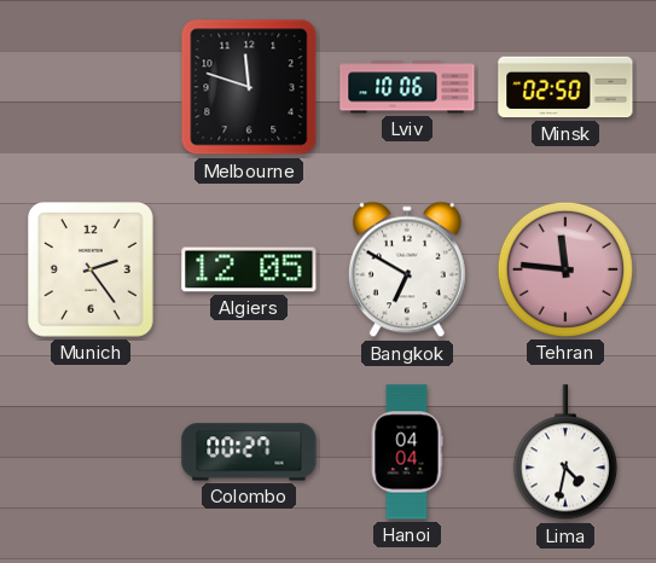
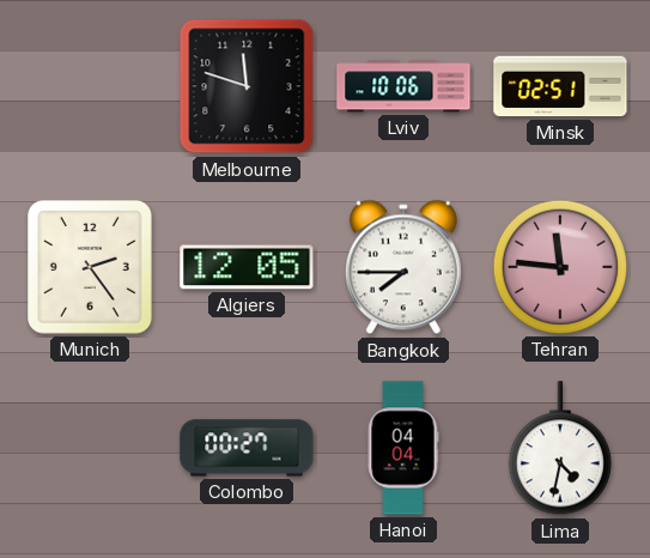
Minsk: 02:50 -> 02:51 (560, 86)
Bangkok: 6:50 -> 7:45 (403, 267)
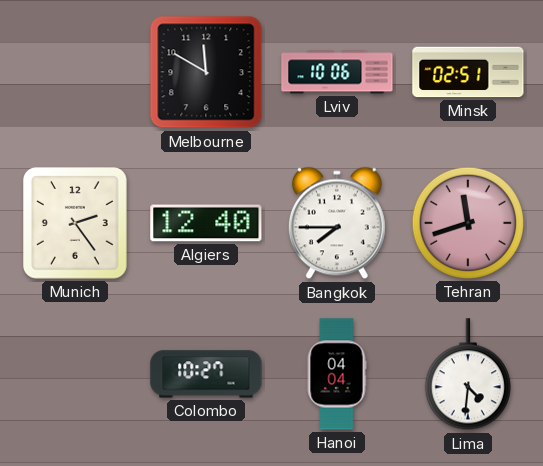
Melbourne: 11:48 -> 11:50 (206, 72)
Algiers: 12:05 -> 12:40 (206, 223)
Tehran: 11:46 -> 11:42 (468, 223)
Colombo: 00:27 -> 10:27 (206, 374)
Lima: 4:32 -> 4:31 (468, 375)
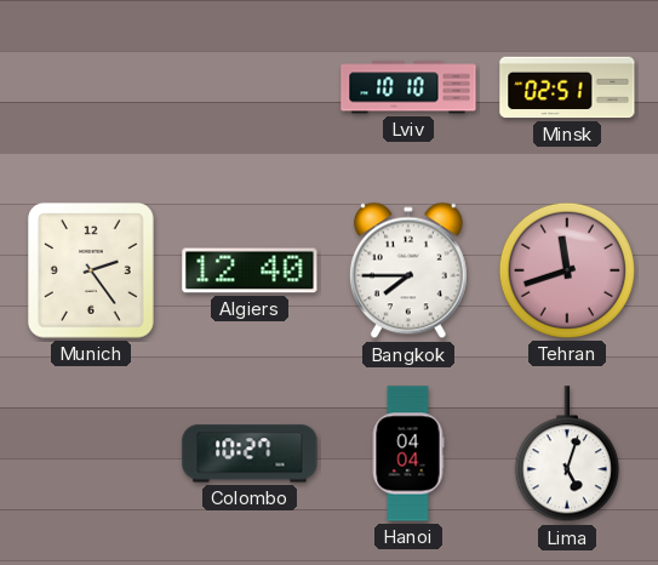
Melbourne: 11:50 -> none (206, 72)
Lviv: 10:06 -> 10:10 (408, 87)
Lima: 4:31 -> 5:03 (567, 455)
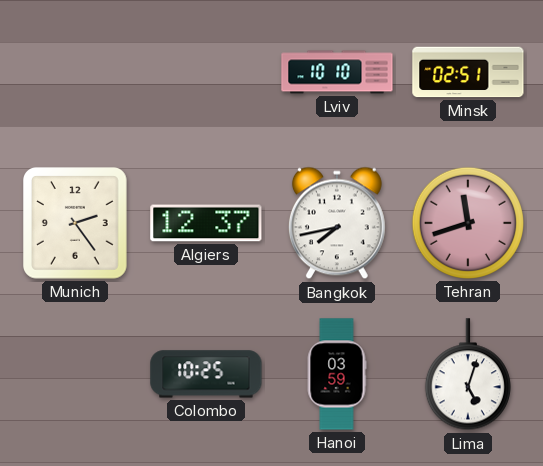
Algiers: 12:40 -> 12:37 (206, 223)
Bangkok: 7:45 -> 7:43 (337, 223)
Colombo: 10:27 -> 10:25 (206, 374)
Hanoi: 04:04 -> 03:59 (337, 374)
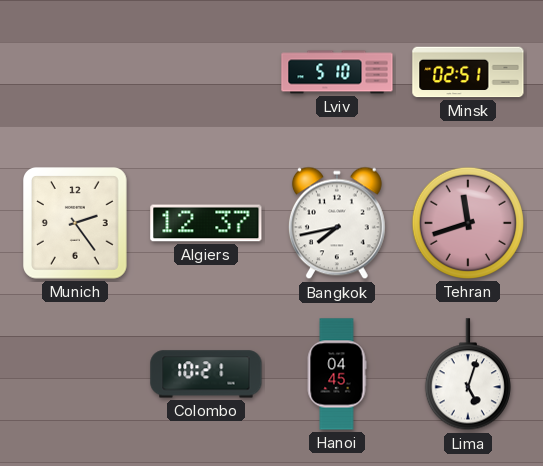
Lviv: 10:10 -> 5:10 (337, 72)
Colombo: 10:25 -> 10:21 (206, 374)
Hanoi: 03:59 -> 04:45 (337, 374)
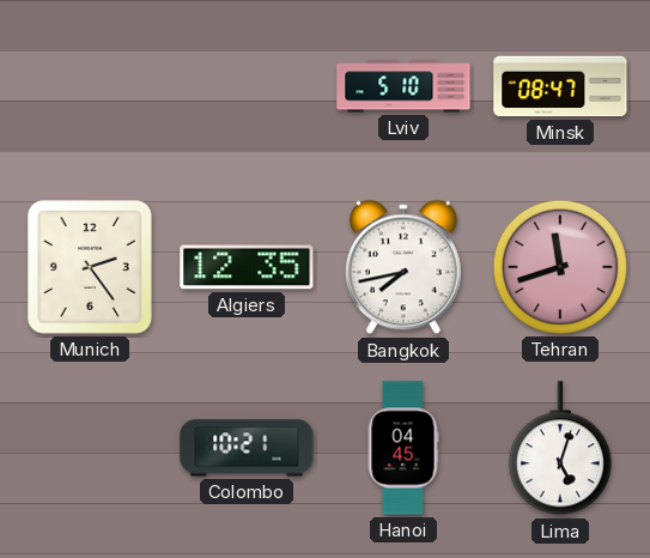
Minsk: 02:51 -> 08:47 (560, 86)
Algiers: 12:37 -> 12:35 (247, 267)
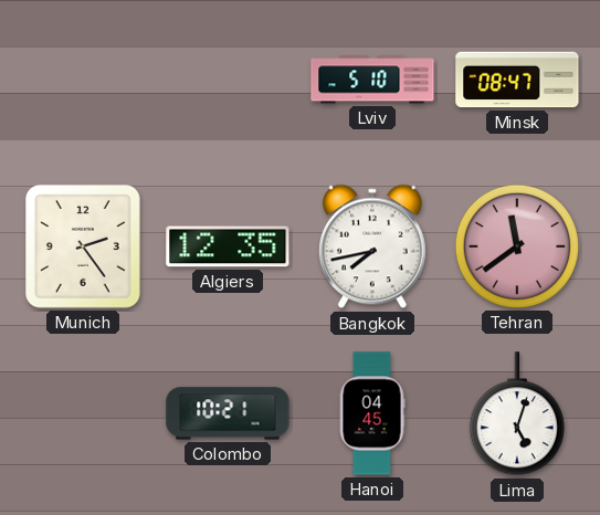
Tehran: 11:42 -> 11:39 (517, 246)
